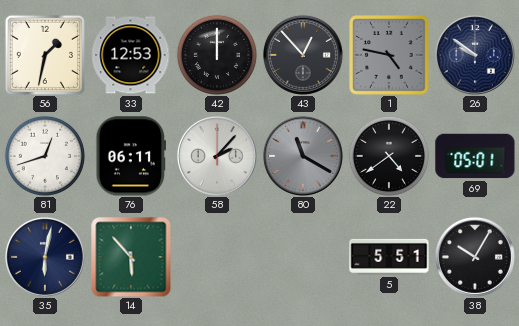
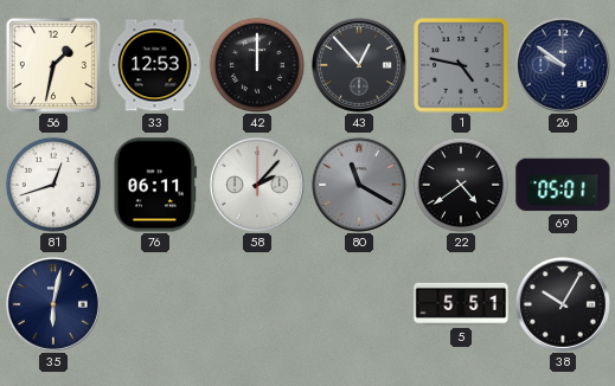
14: 5:53 -> none (131, 257)
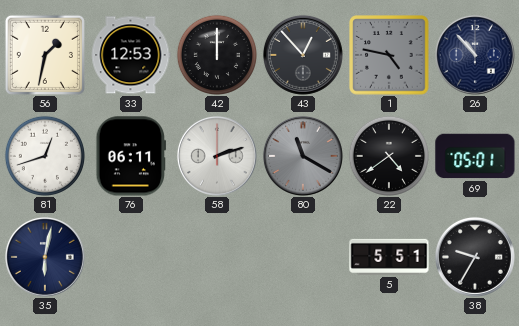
26: 9:51 -> 10:53 (475, 55)
58: 2:07 -> 2:12 (217, 156)
38: 10:05 -> 9:35 (475, 257)
